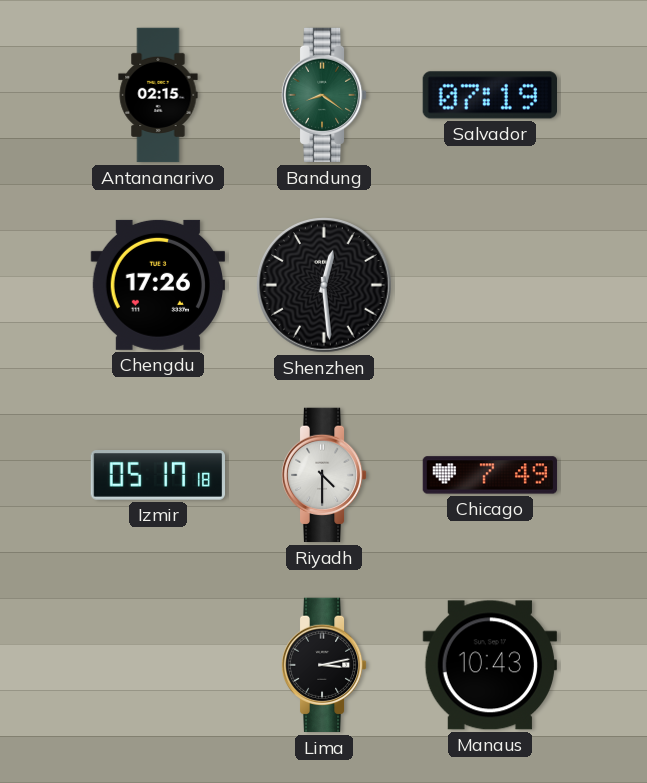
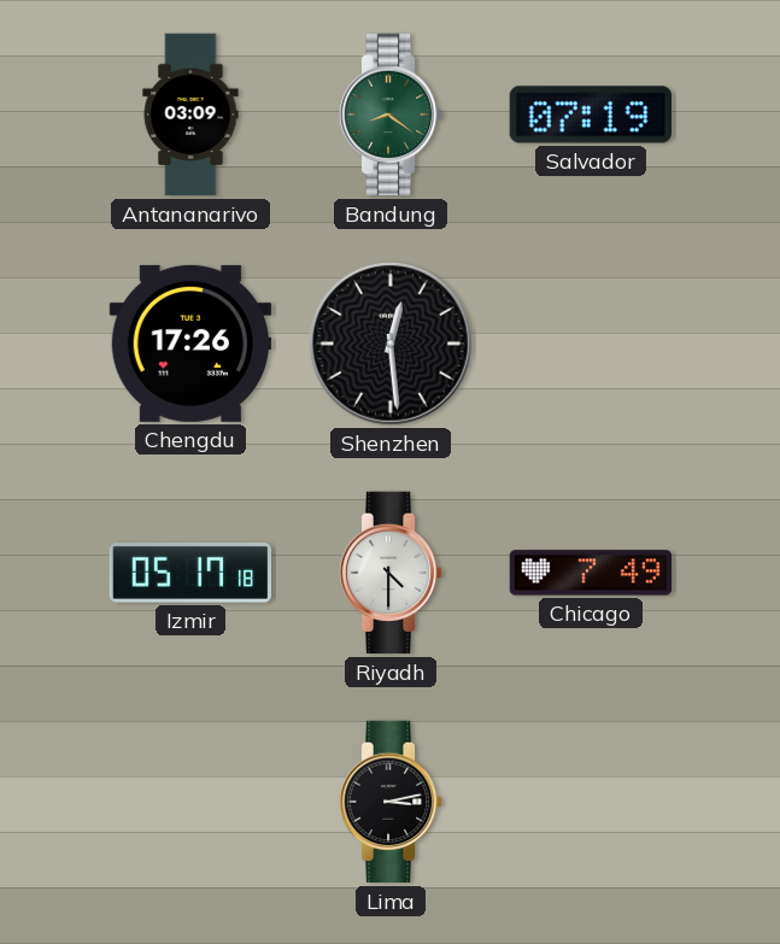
Antananarivo: 02:15 -> 03:09 (190, 115)
Manaus: 10:43 -> none (490, 665)
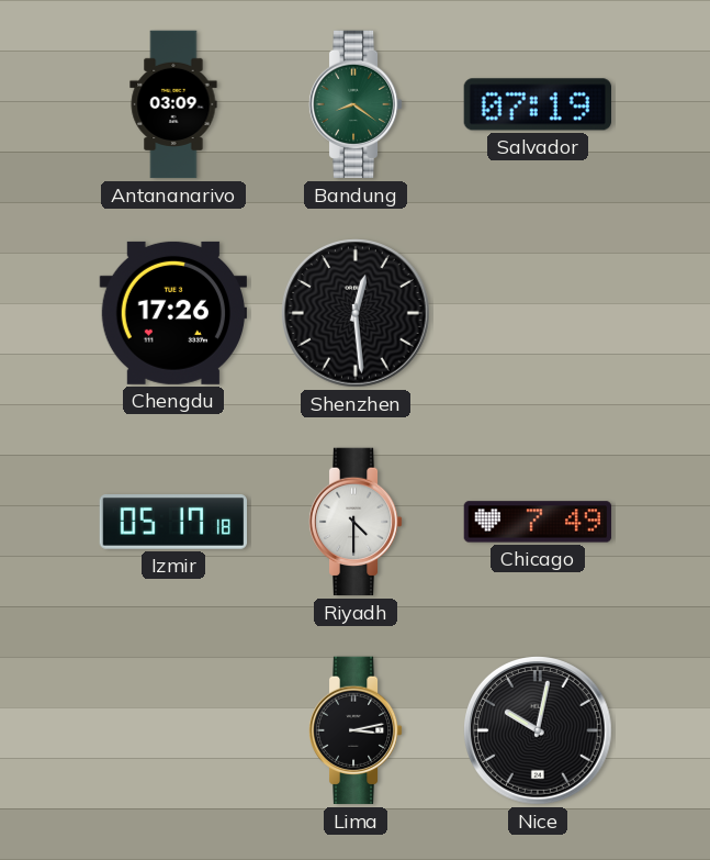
Nice: none -> 10:02 (539, 731)
